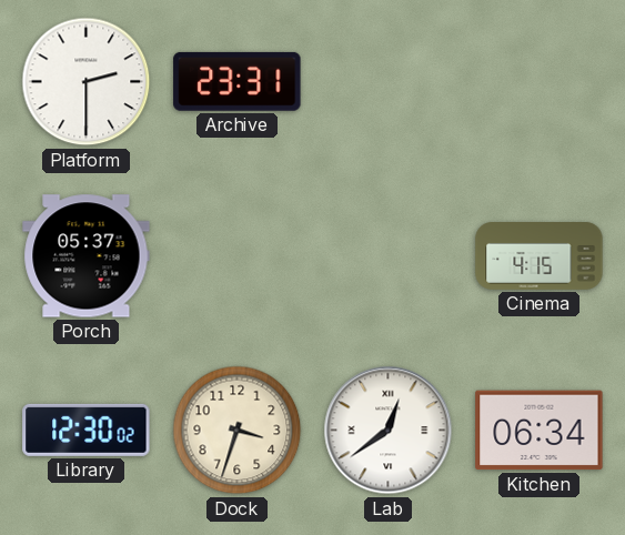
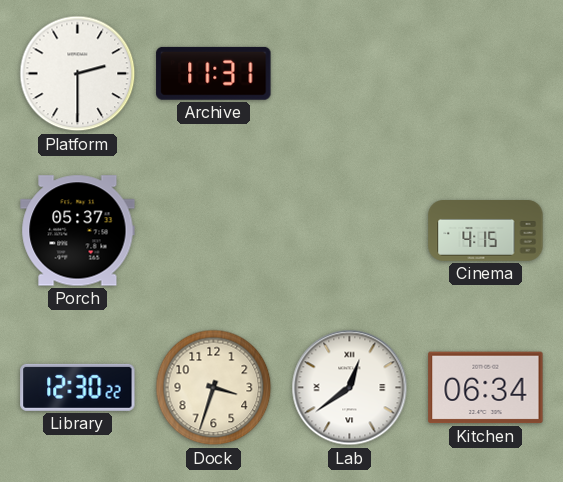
Archive: 23:31 -> 11:31 (214, 73)
Library: 12:30:02 -> 12:30:22 (78, 387)
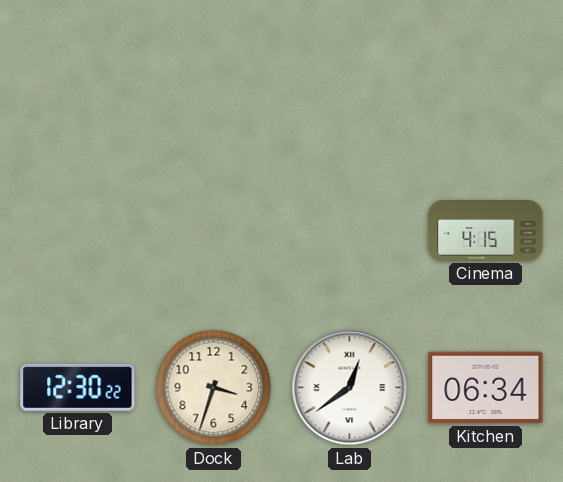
Platform: 2:30 -> none (78, 74)
Archive: 11:31 -> none (214, 73)
Porch: 05:37 -> none (78, 231)
